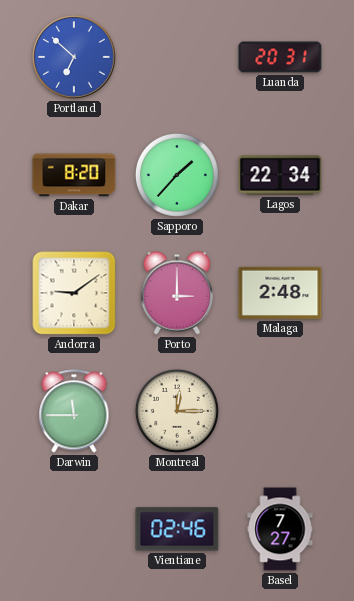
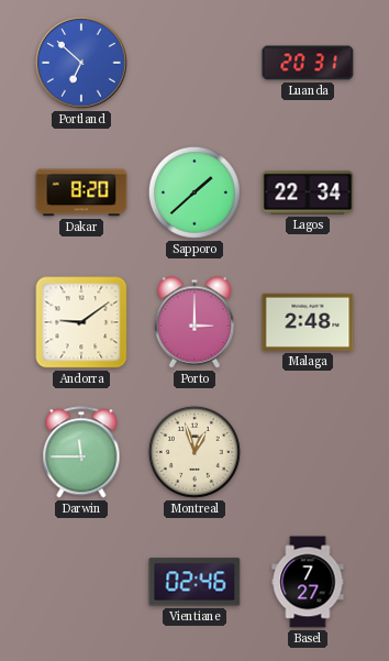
Sapporo: 1:37 -> 1:38 (194, 192)
Montreal: 12:15 -> 12:57 (194, 452)
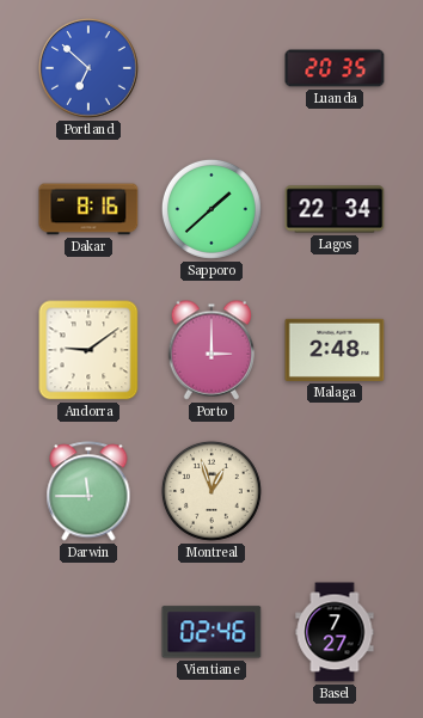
Luanda: 20:31 -> 20:35 (335, 68)
Dakar: 8:20 -> 8:16 (88, 209)
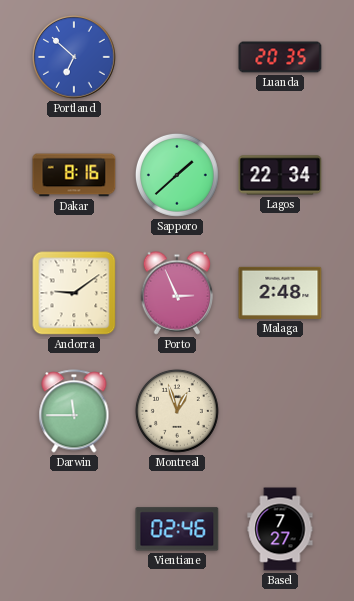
Porto: 3:00 -> 2:56 (177, 293)
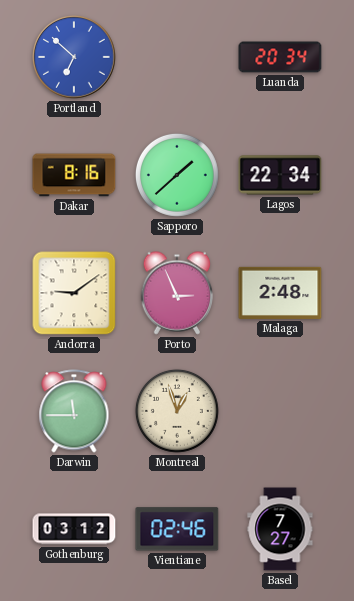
Luanda: 20:35 -> 20:34 (280, 57)
Gothenburg: none -> 03:12 (74, 529)
